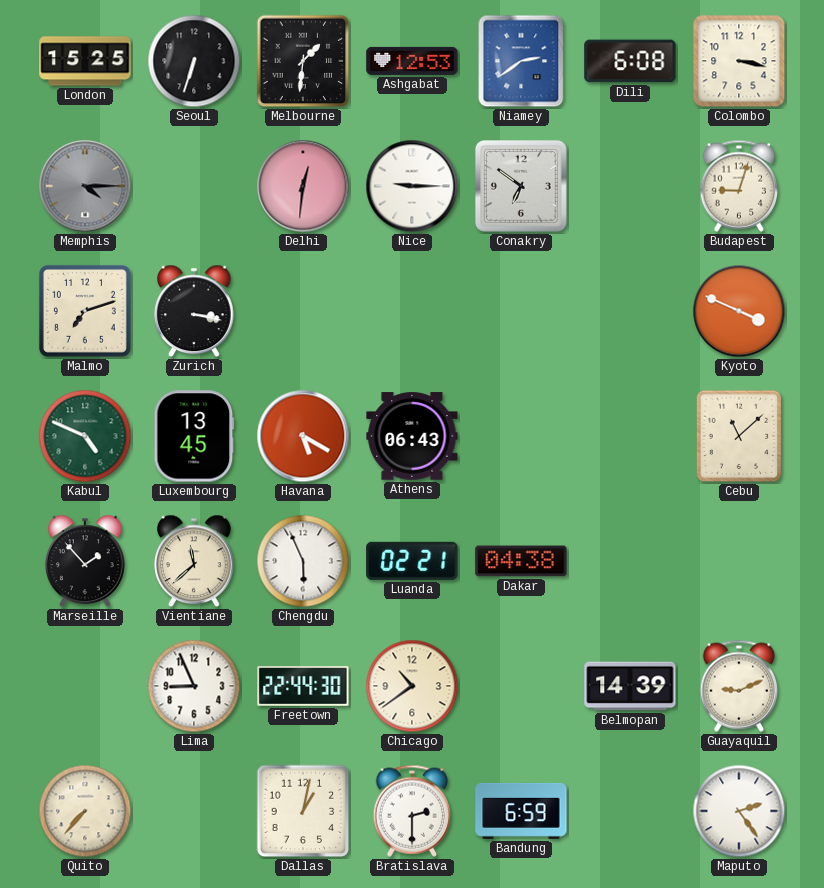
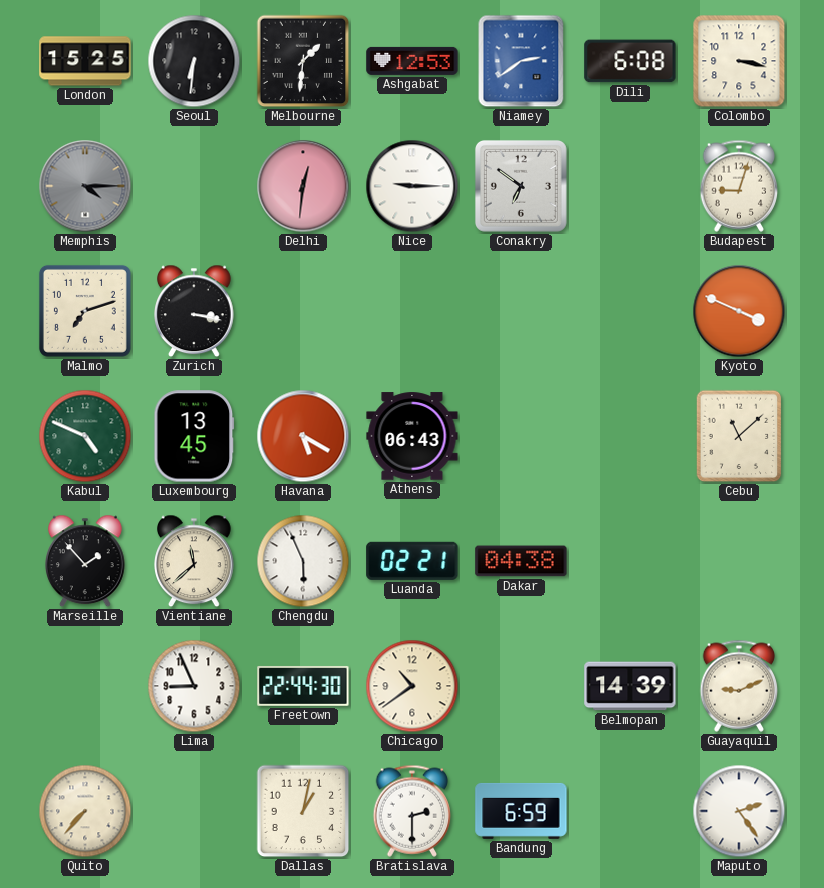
Seoul: 6:33 -> 6:31 (194, 61)
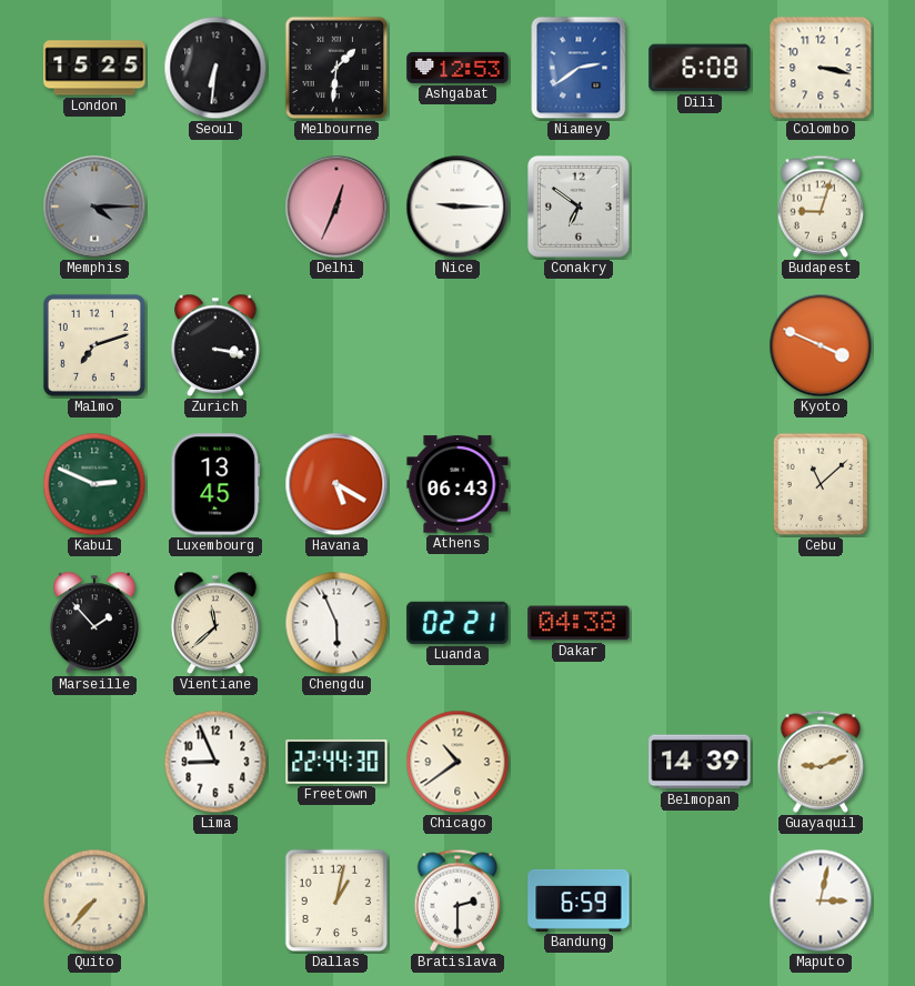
Delhi: 12:31 -> 12:34 (336, 207)
Kabul: 4:49 -> 2:49 (94, 484)
Maputo: 2:24 -> 3:02 (821, 901)
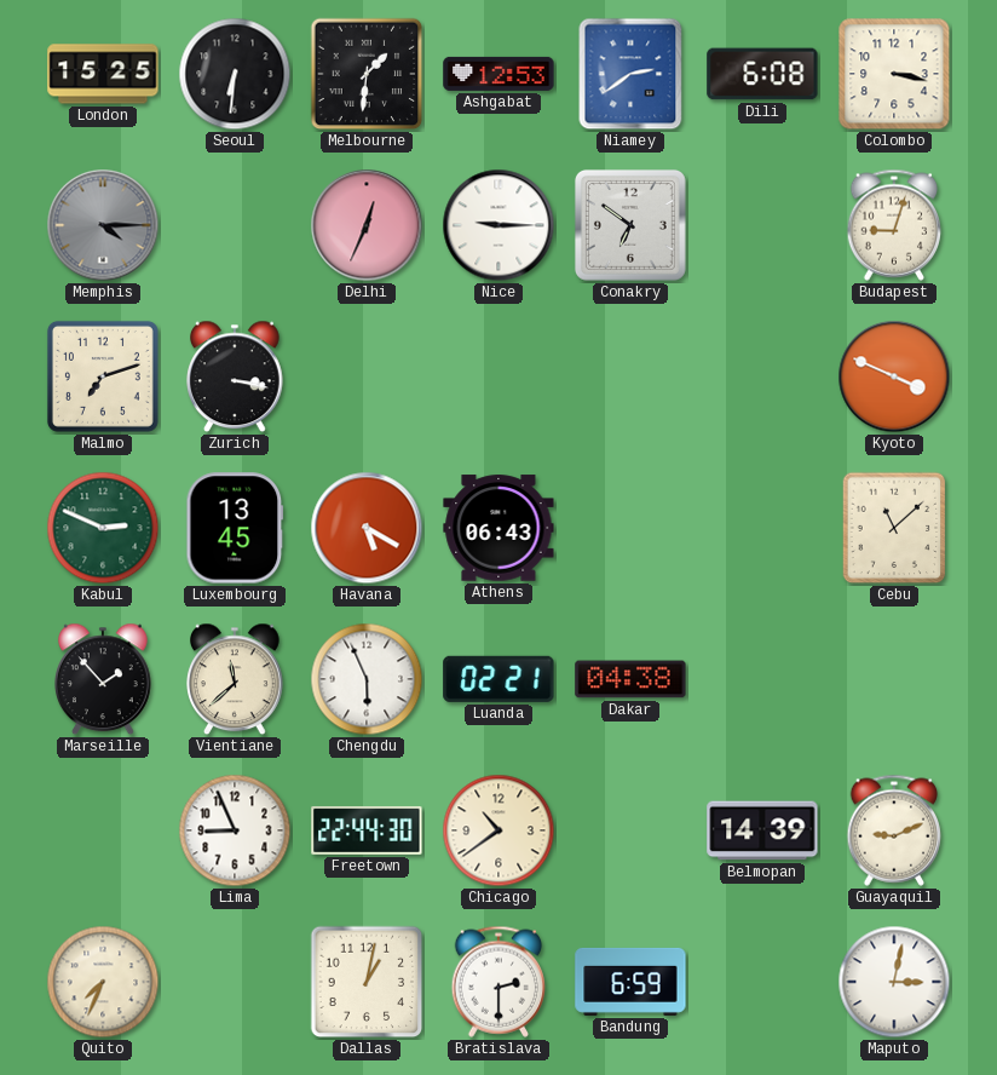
Quito: 7:37 -> 7:34 (103, 982)
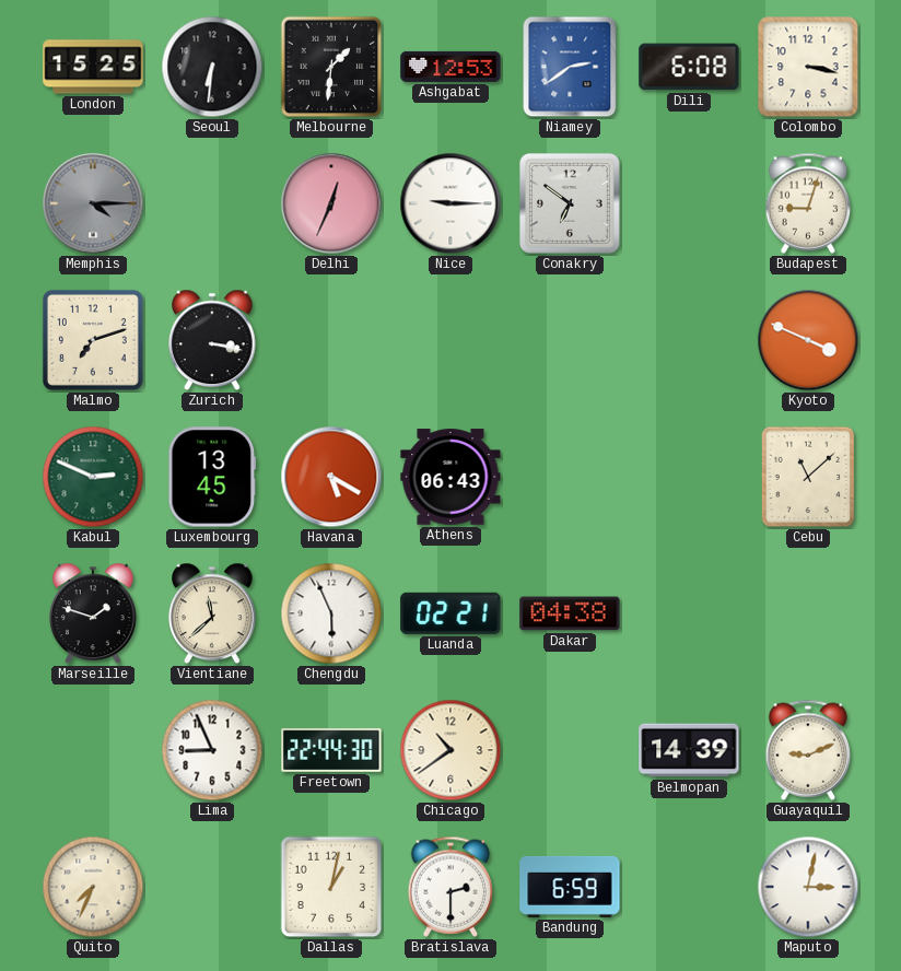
Marseille: 1:53 -> 1:48 (94, 613)
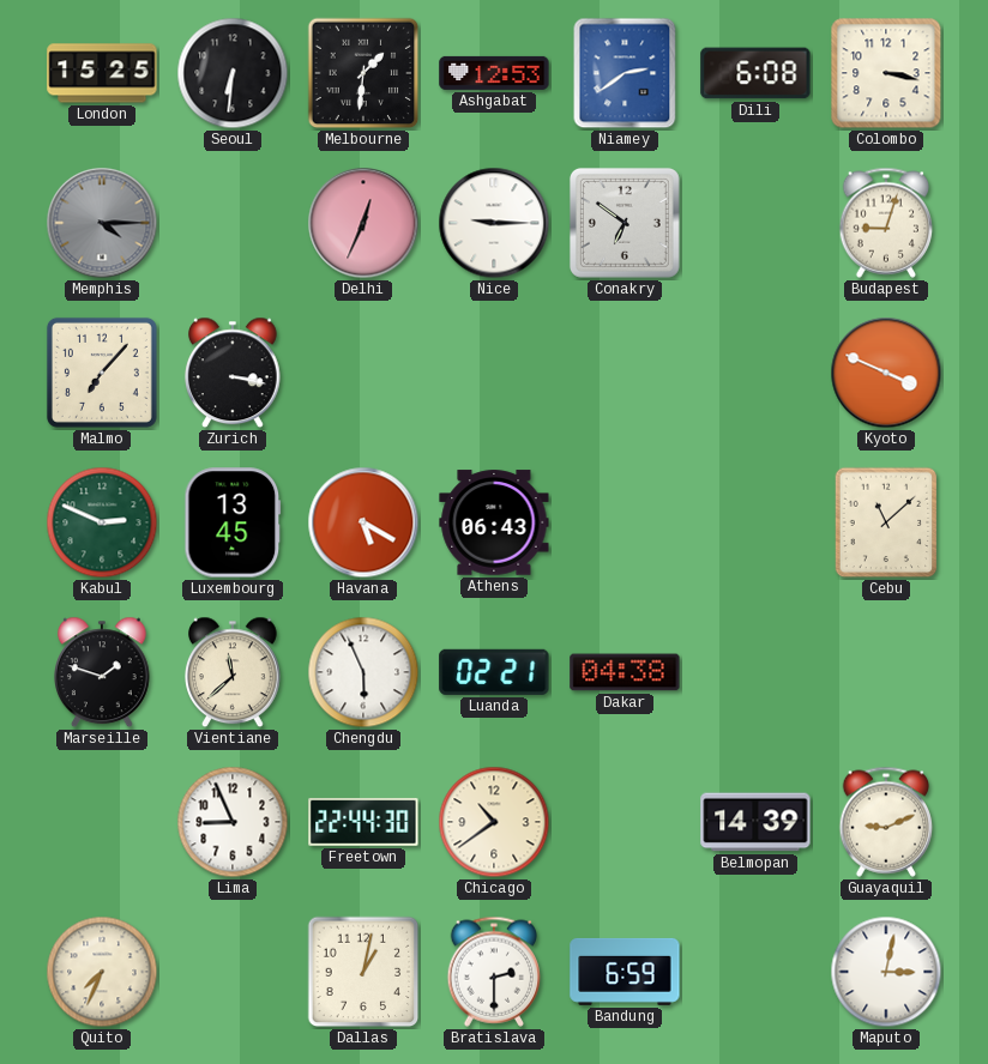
Malmo: 7:12 -> 7:07 (102, 373)
